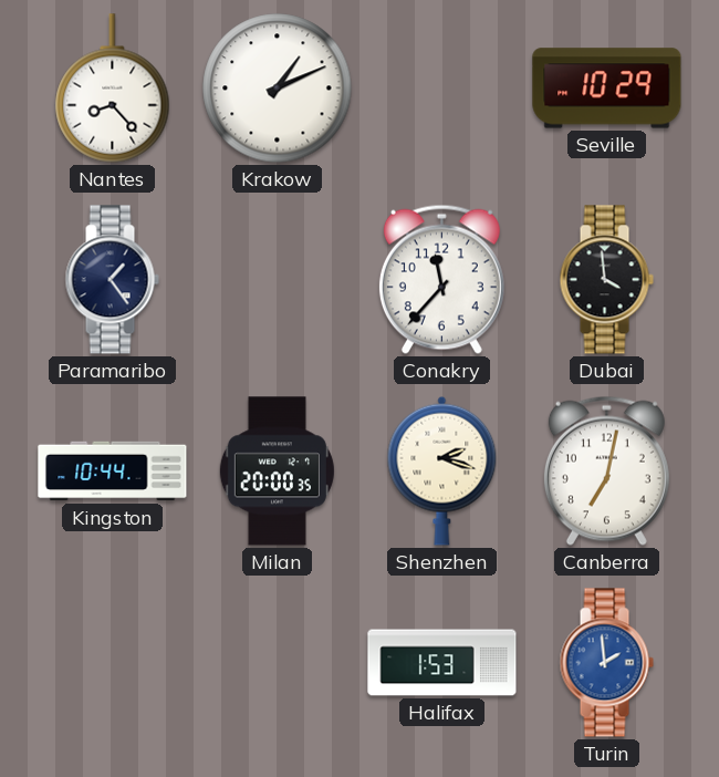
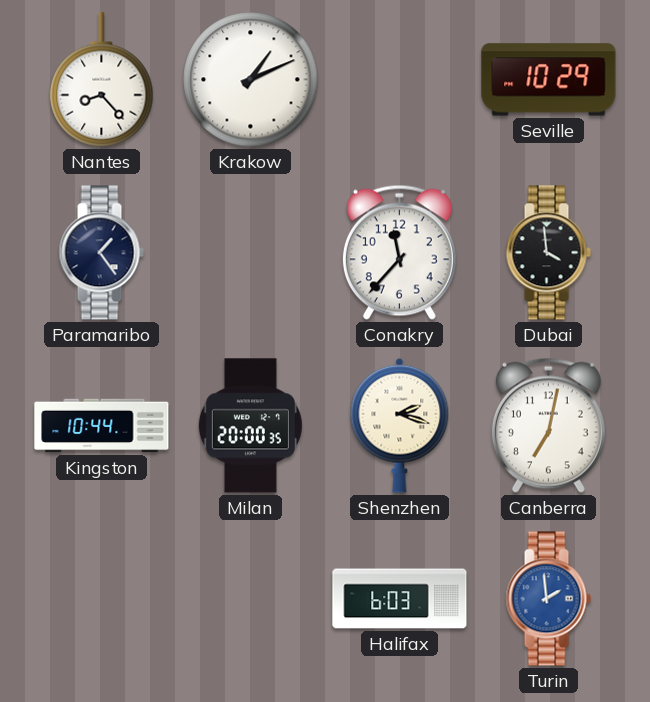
Halifax: 1:53 -> 6:03 (400, 599)
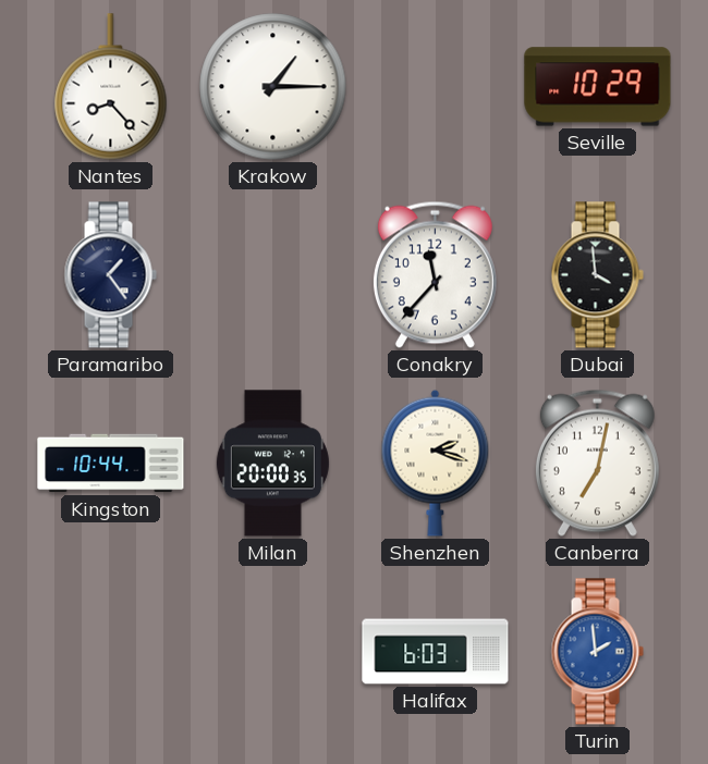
Krakow: 1:11 -> 1:15 (273, 87)
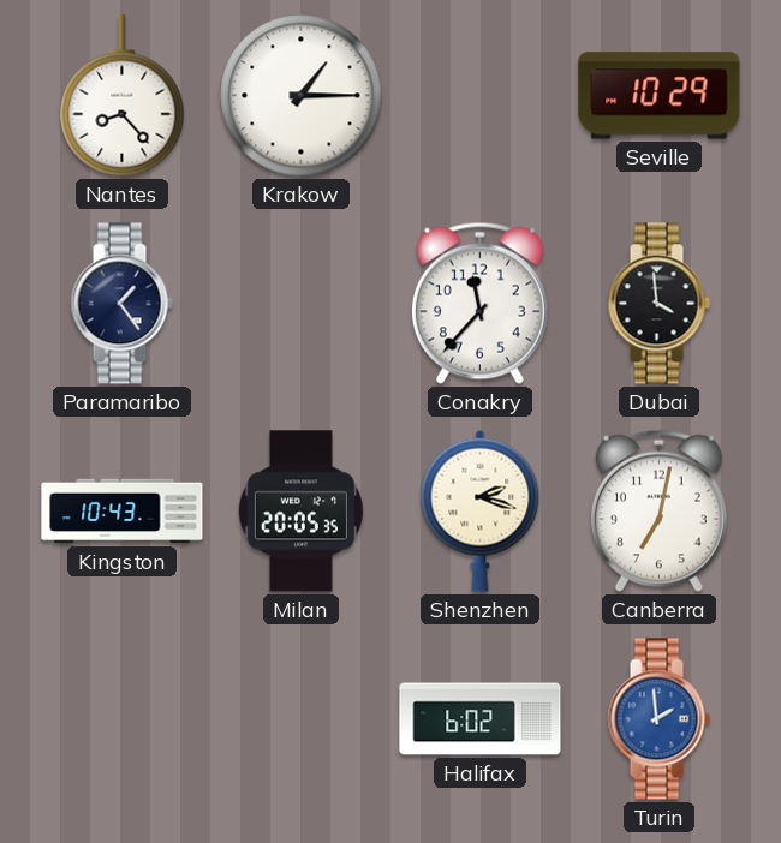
Kingston: 10:44 -> 10:43 (123, 512)
Milan: 20:00 -> 20:05 (300, 512)
Halifax: 6:03 -> 6:02 (481, 719)
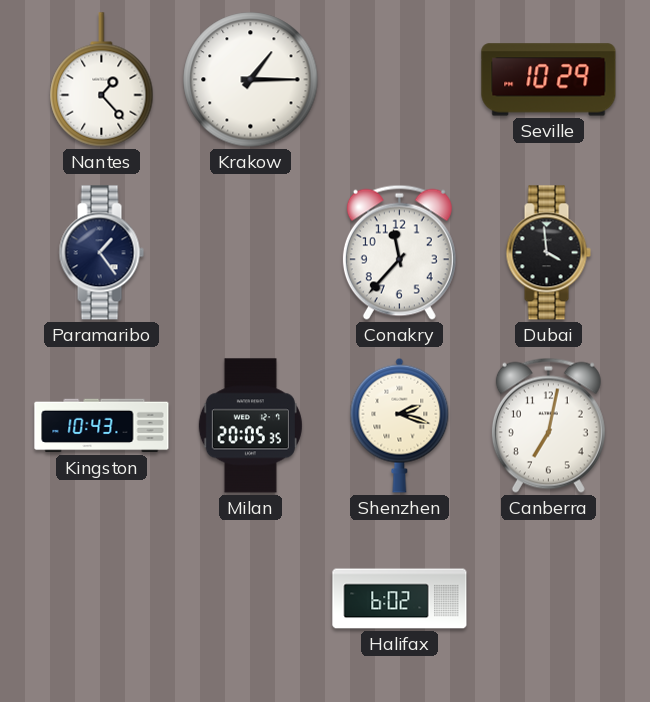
Nantes: 8:23 -> 1:23 (102, 80)
Turin: 1:59 -> none (658, 719)
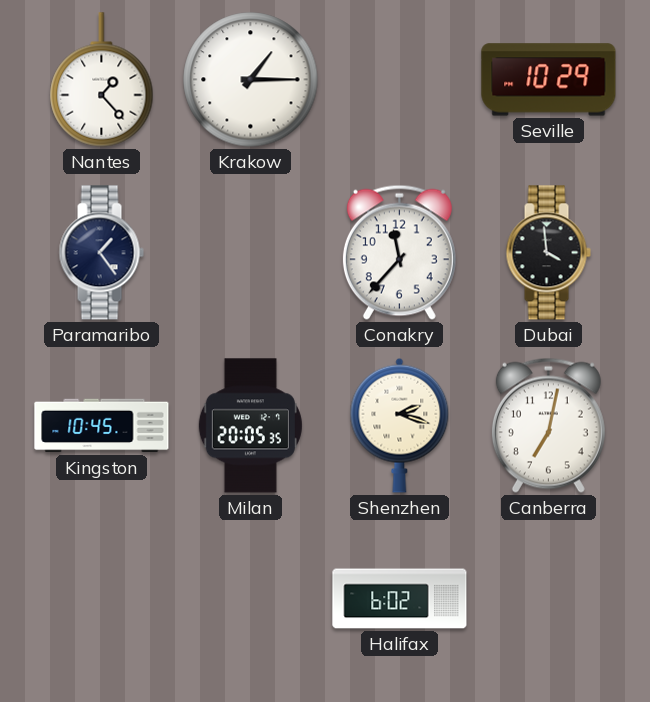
Kingston: 10:43 -> 10:45 (102, 426)
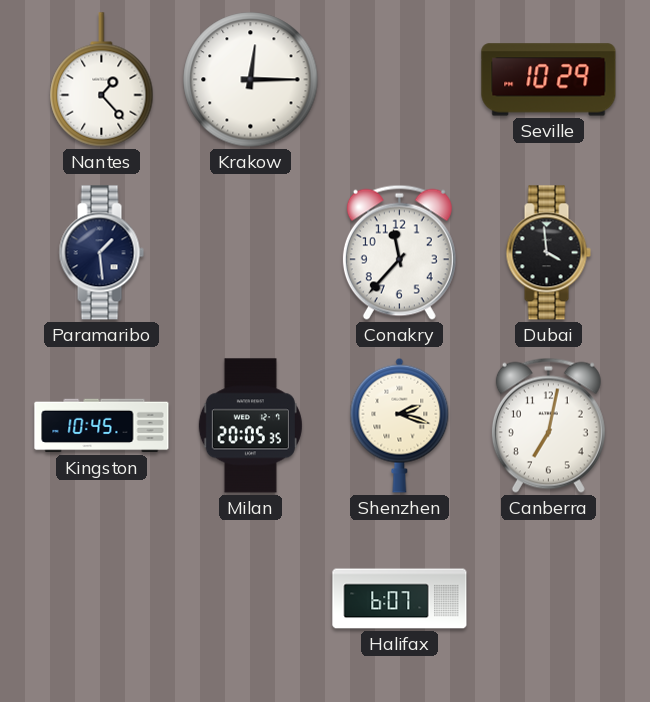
Krakow: 1:15 -> 12:15 (251, 80)
Paramaribo: 1:24 -> 1:29 (101, 253)
Halifax: 6:02 -> 6:07 (400, 599)
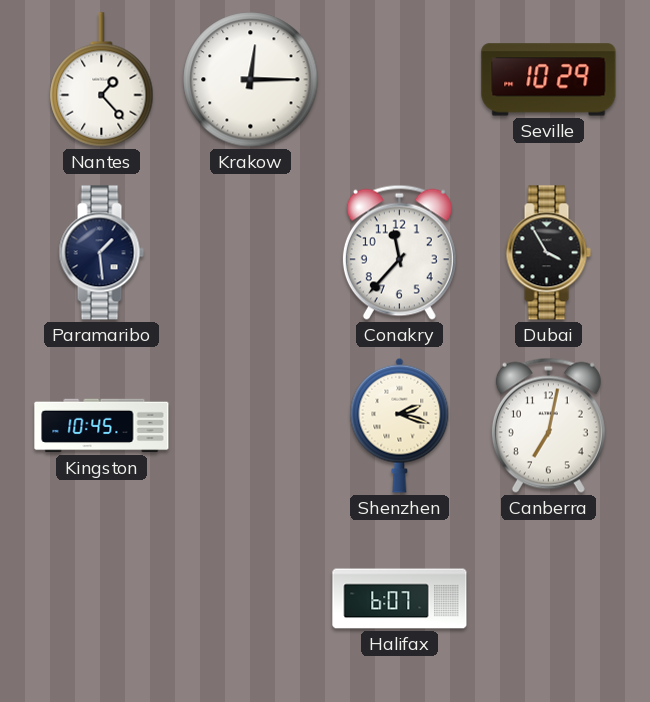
Dubai: 3:59 -> 3:55 (548, 253)
Milan: 20:05 -> none (250, 426)
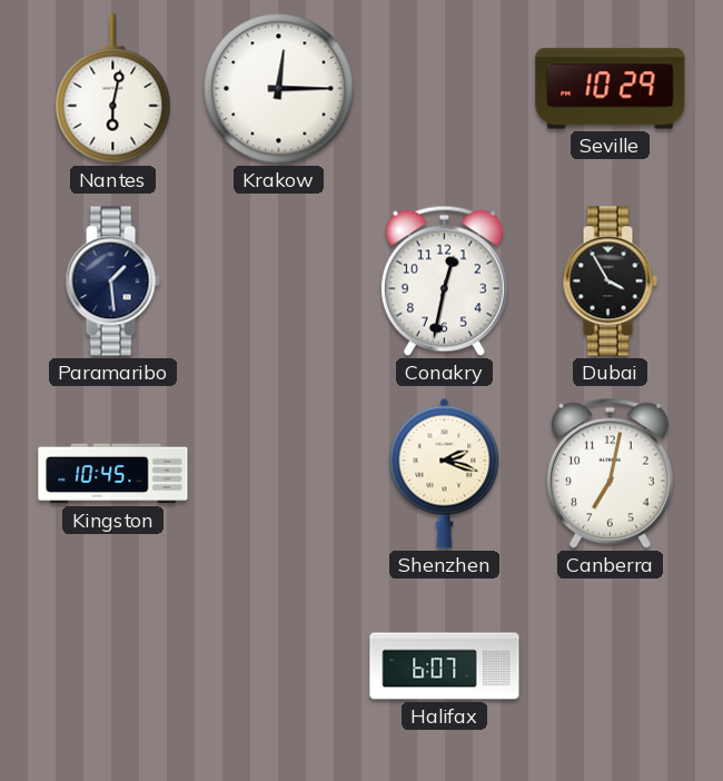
Nantes: 1:23 -> 6:02 (113, 89)
Conakry: 11:37 -> 12:32 (444, 280)
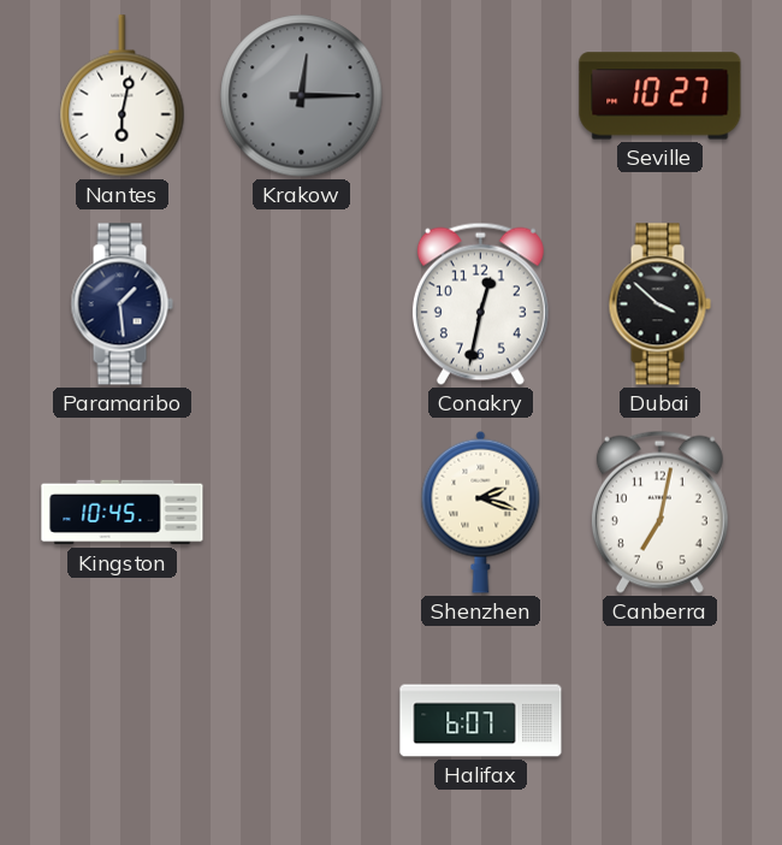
Krakow dial: white -> grey (302, 96)
Seville: 10:29 -> 10:27 (660, 96)
Dubai: 3:55 -> 3:52 (659, 305)
